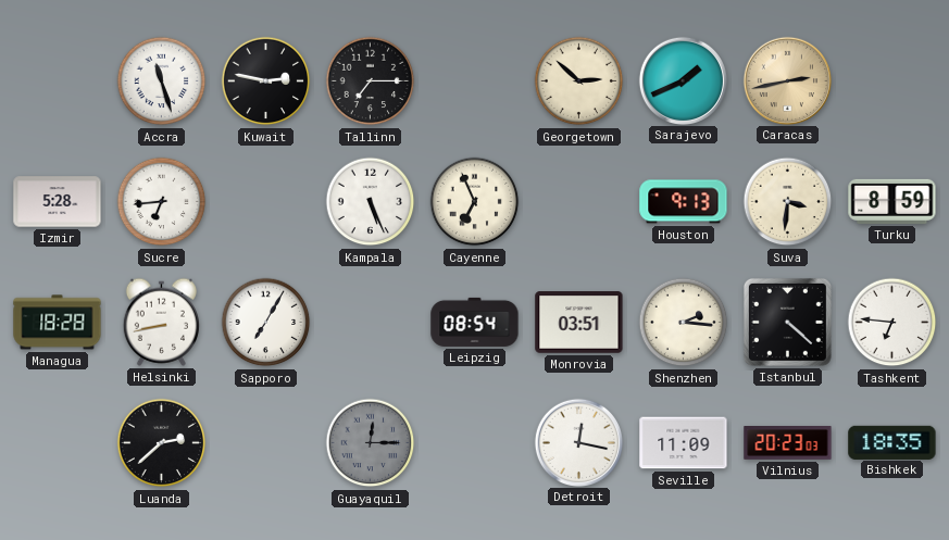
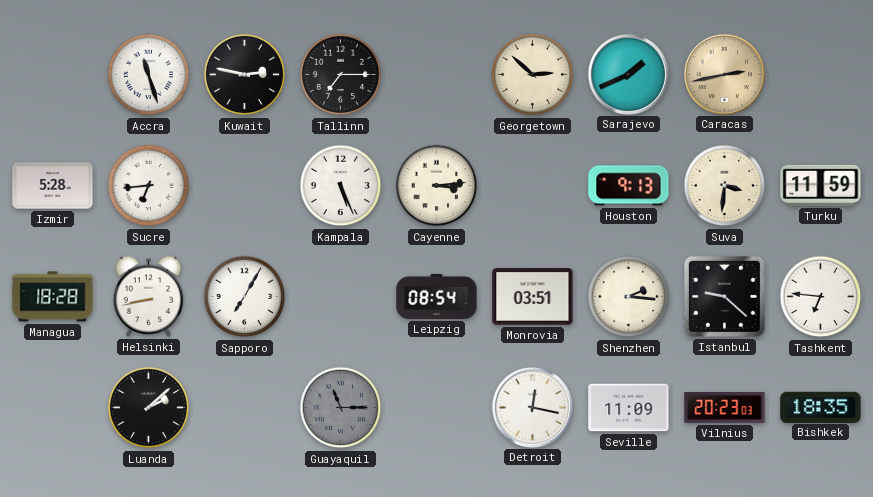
Cayenne: 6:56 -> 3:14 (437, 186)
Turku: 8:59 -> 11:59 (821, 185)
Istanbul: 4:22 -> 9:22 (724, 296)
Luanda: 2:38 -> 2:08 (149, 408)
Guayaquil: 12:15 -> 11:15 (341, 408)
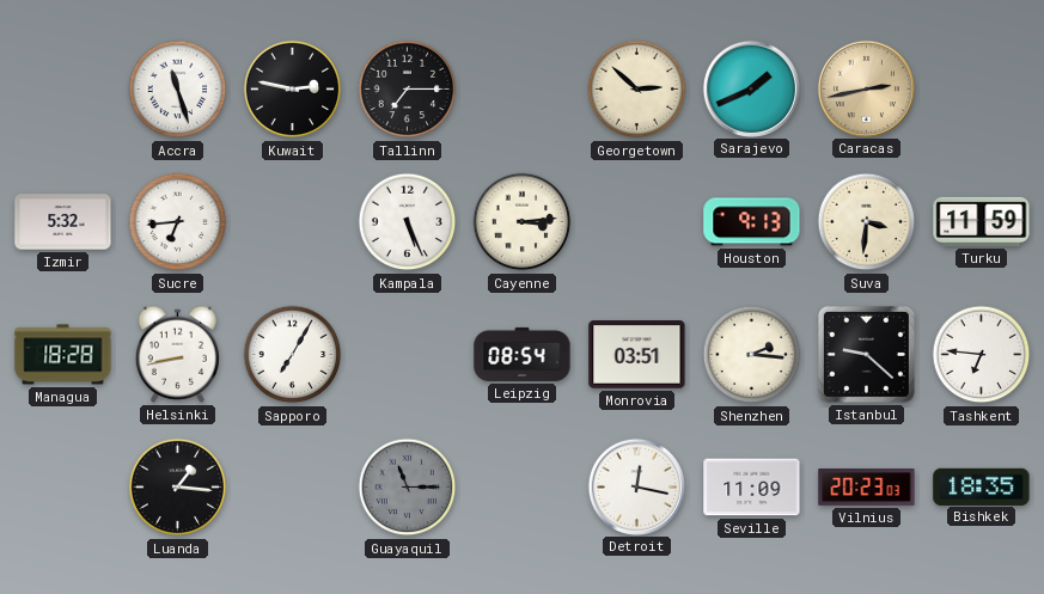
Izmir: 5:28 -> 5:32 (63, 222)
Luanda: 2:08 -> 1:16 (178, 488)
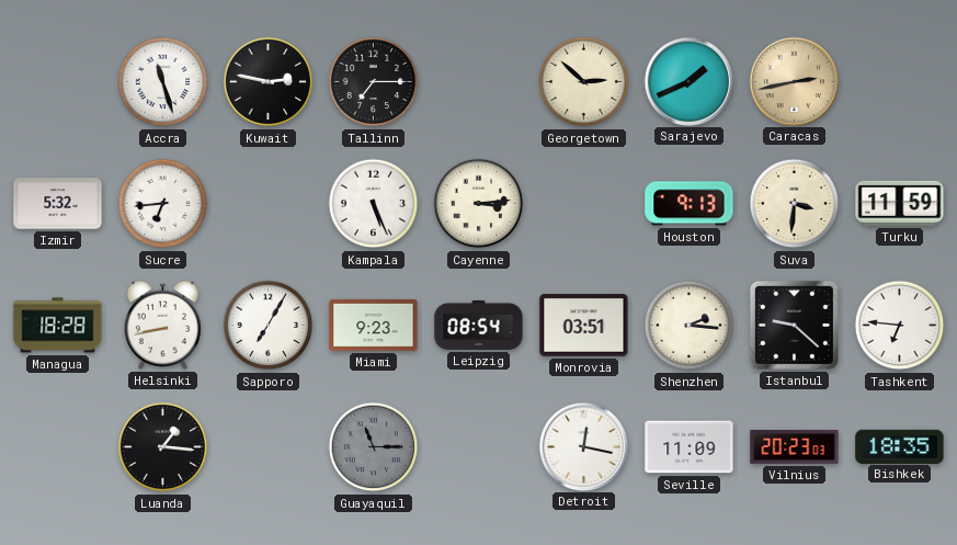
Miami: none -> 9:23 (374, 325)
